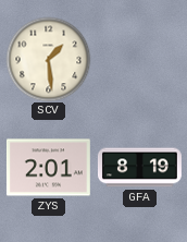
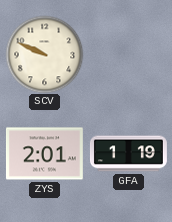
SCV: 1:29 -> 9:49 (44, 54)
GFA: 8:19 -> 1:19 (128, 154)
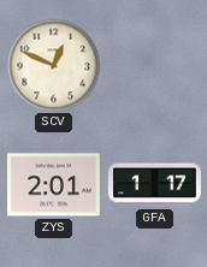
SCV: 9:49 -> 12:49 (53, 65)
GFA: 1:19 -> 1:17 (154, 185)
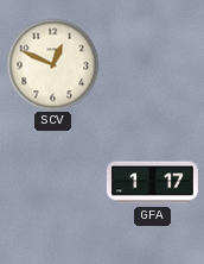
ZYS: 2:01 -> none (53, 185)
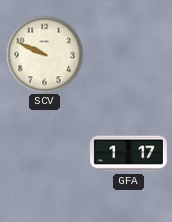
SCV: 12:49 -> 9:49 (44, 54)
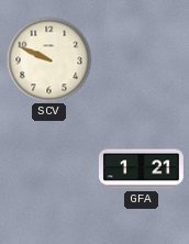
GFA: 1:17 -> 1:21 (141, 169)
